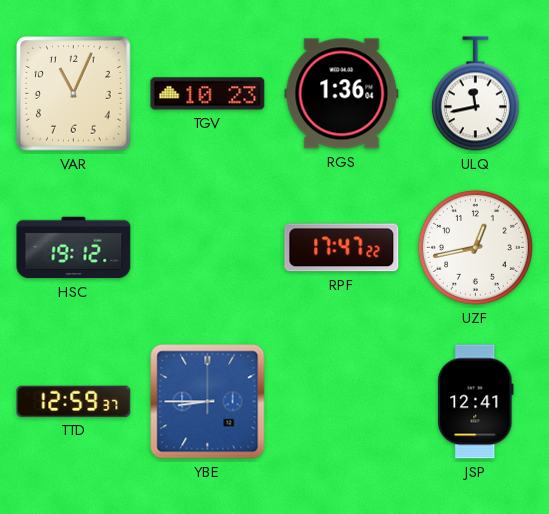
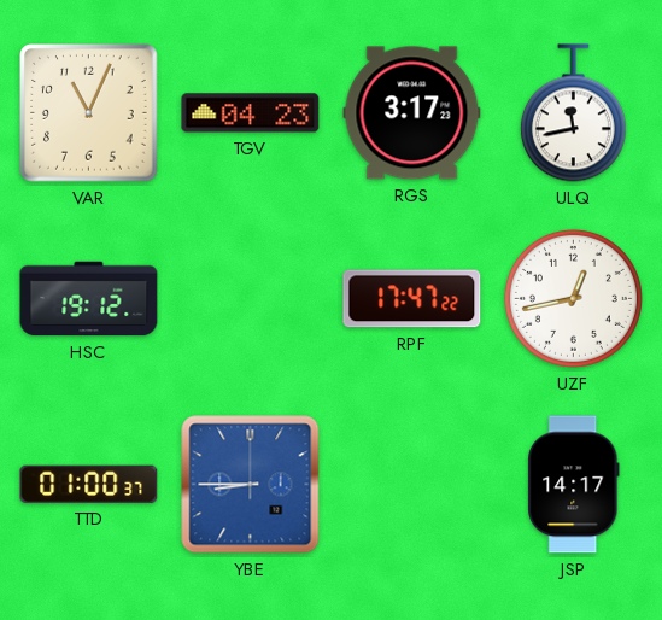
TGV: 10:23 -> 04:23 (251, 113)
RGS: 1:36 -> 3:17 (412, 113)
TTD: 12:59 -> 01:00 (89, 484)
JSP: 12:41 -> 14:17 (574, 485)
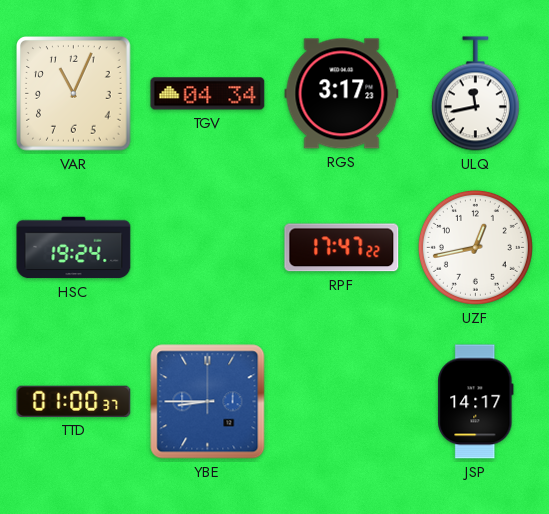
TGV: 04:23 -> 04:34 (208, 94)
HSC: 19:12 -> 19:24 (74, 248)
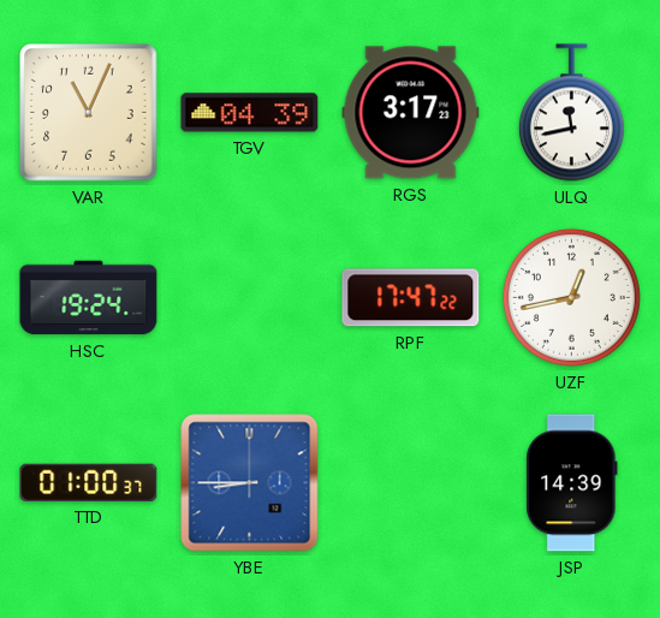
TGV: 04:34 -> 04:39 (250, 113)
JSP: 14:17 -> 14:39 (572, 483)
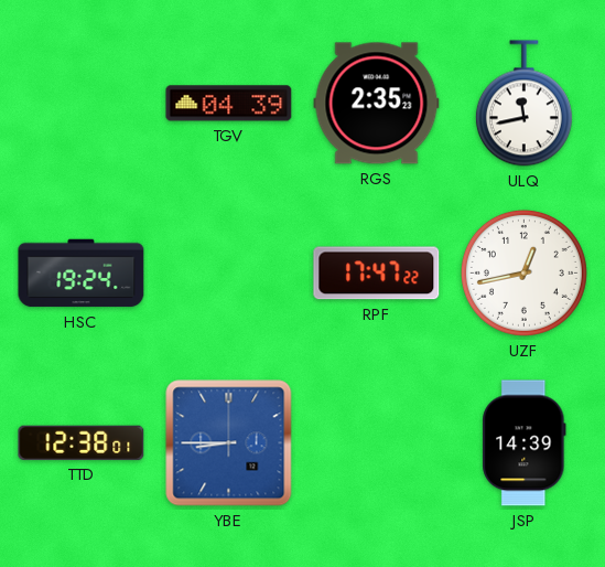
VAR: 11:04 -> none (89, 113)
RGS: 3:17 -> 2:35 (377, 104)
TTD: 01:00 -> 12:38 (82, 442)
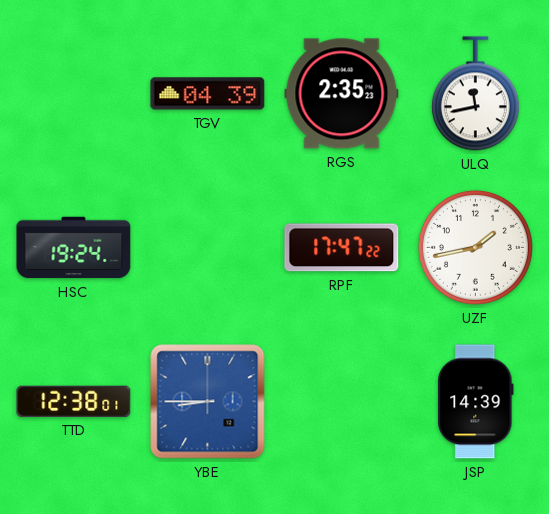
UZF: 12:43 -> 1:43 (475, 247)
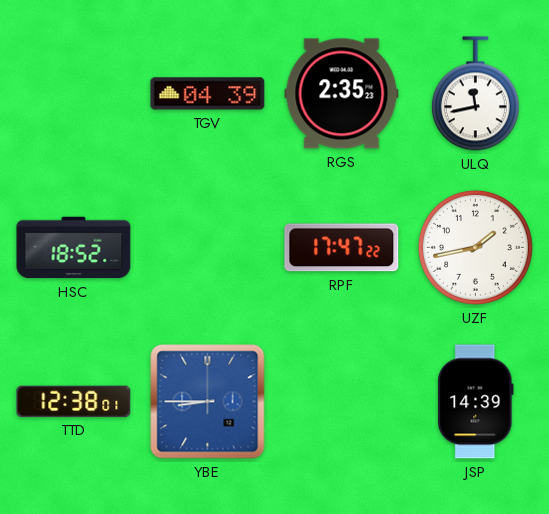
HSC: 19:24 -> 18:52 (74, 248)
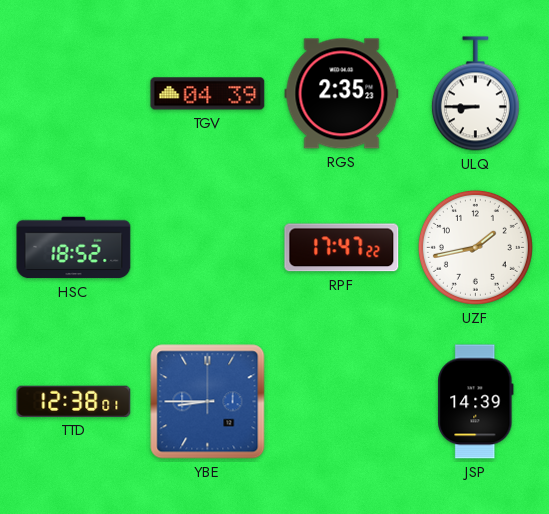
ULQ: 11:43 -> 8:45 (475, 94)
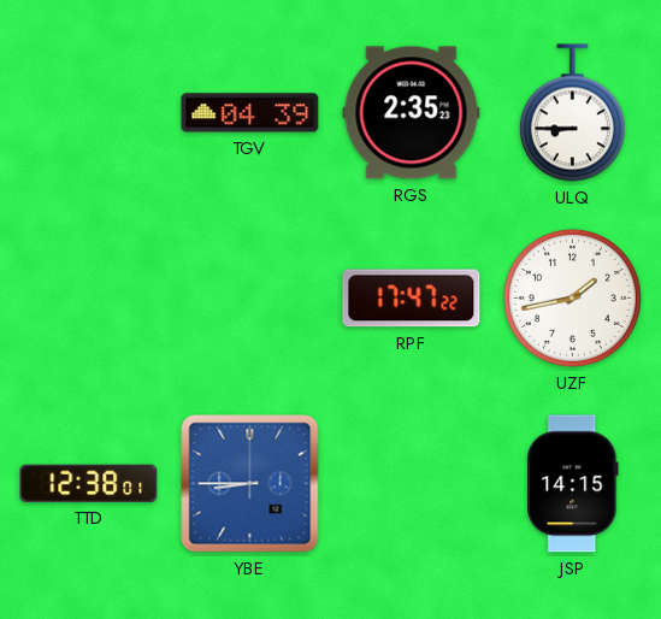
HSC: 18:52 -> none (74, 248)
JSP: 14:39 -> 14:15 (573, 484)
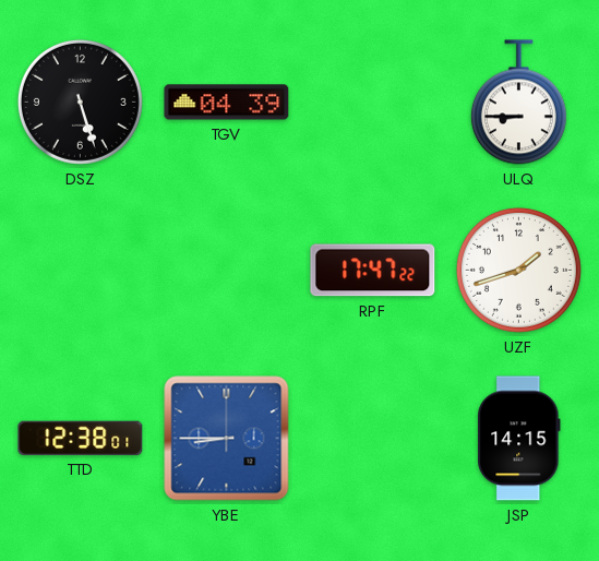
DSZ: none -> 5:27 (80, 102)
RGS: 2:35 -> none (412, 113)
UZF: 1:43 -> 1:42 (518, 270)
